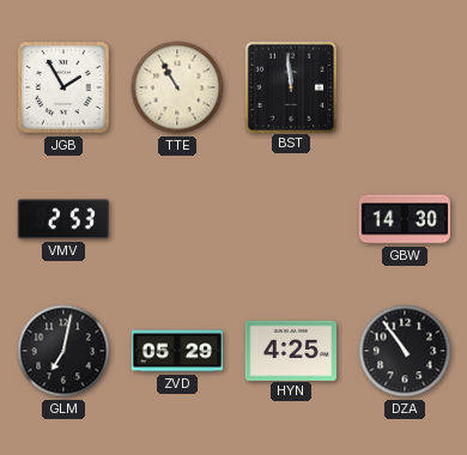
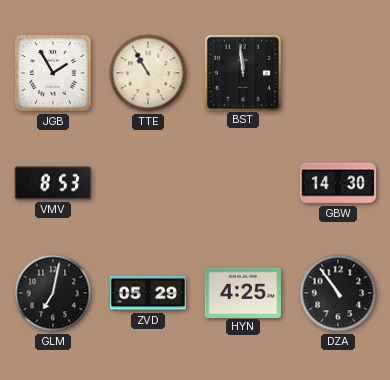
VMV: 2:53 -> 8:53 (53, 183)
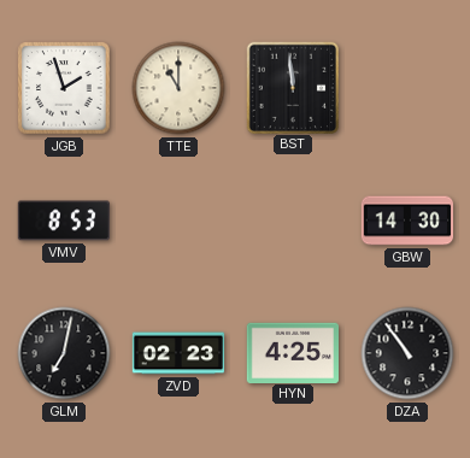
JGB: 1:55 -> 1:57 (64, 88)
TTE: 10:55 -> 11:00 (178, 88)
ZVD: 05:29 -> 02:23 (178, 353)
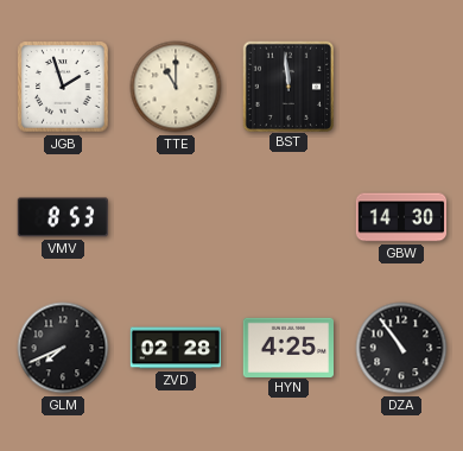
GLM: 7:02 -> 7:41 (63, 348)
ZVD: 02:23 -> 02:28 (176, 348)
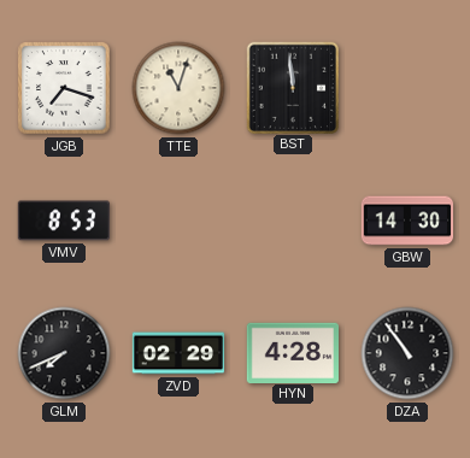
JGB: 1:57 -> 7:18 (64, 88)
TTE: 11:00 -> 11:03 (178, 88)
ZVD: 02:28 -> 02:29 (178, 353)
HYN: 4:25 -> 4:28 (292, 352)
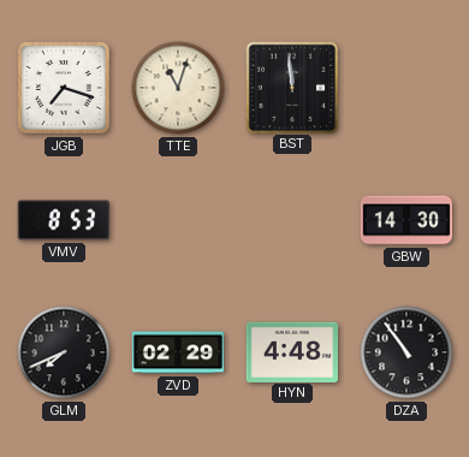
HYN: 4:28 -> 4:48 (291, 351)
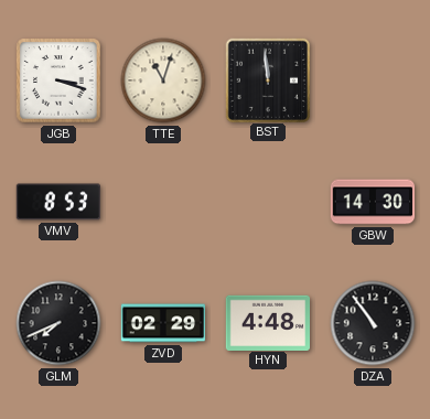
JGB: 7:18 -> 3:18 (58, 80)
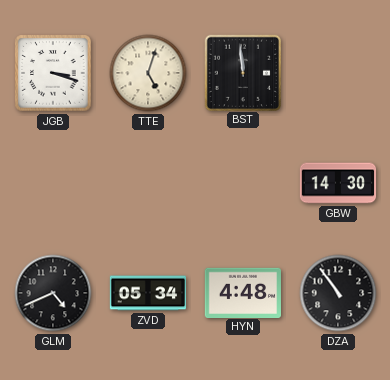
TTE: 11:03 -> 5:03 (148, 73)
VMV: 8:53 -> none (58, 202)
GLM: 7:41 -> 4:41 (53, 293)
ZVD: 02:29 -> 05:34 (148, 293)
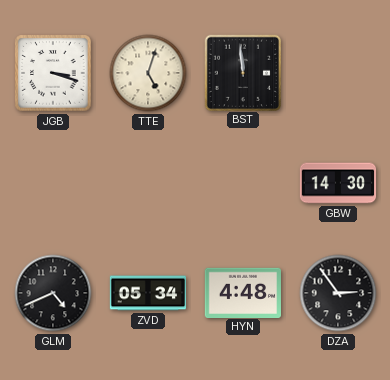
DZA: 10:54 -> 2:54 (338, 293)
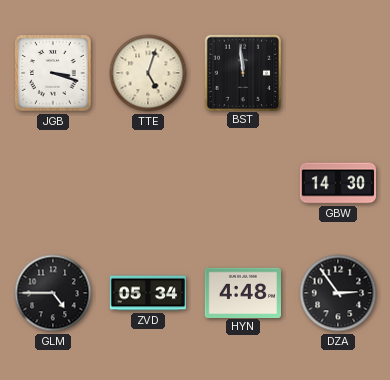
GLM: 4:41 -> 4:45 (53, 293)
